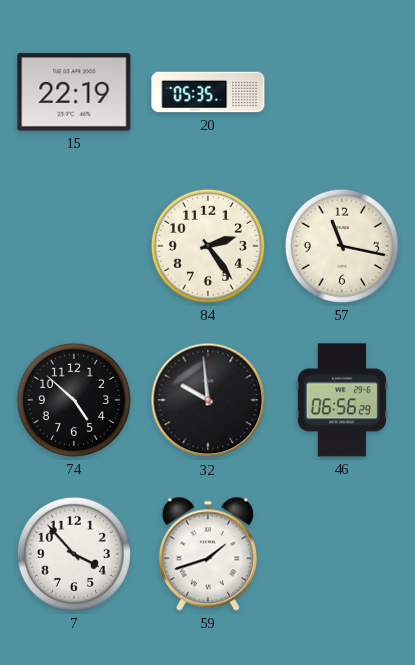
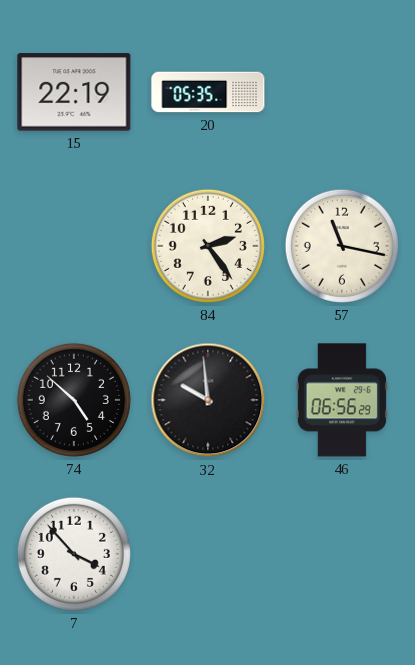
59: 1:42 -> none (208, 554)
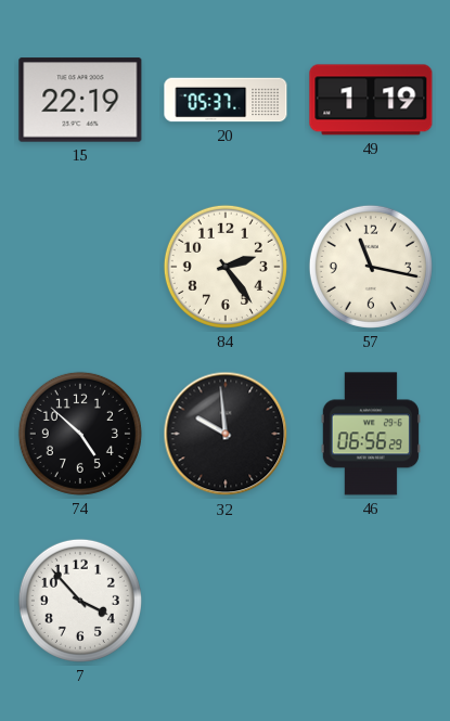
20: 05:35 -> 05:37 (226, 100)
49: none -> 1:19 (371, 100)
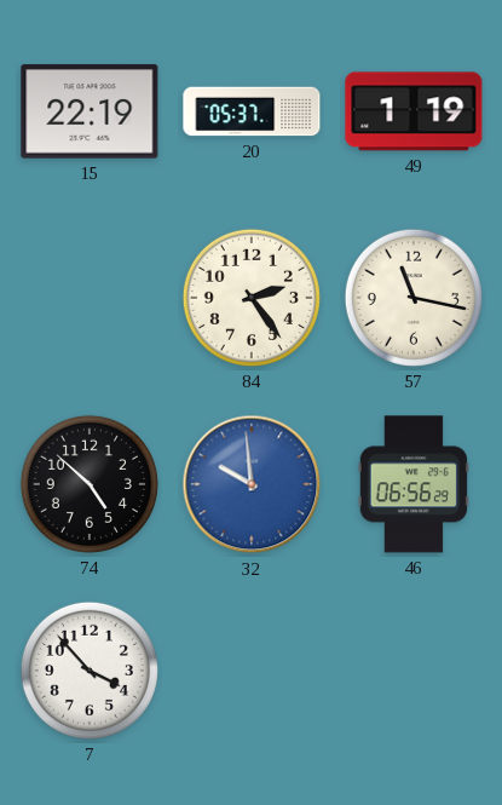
32 dial: black -> blue (252, 484)
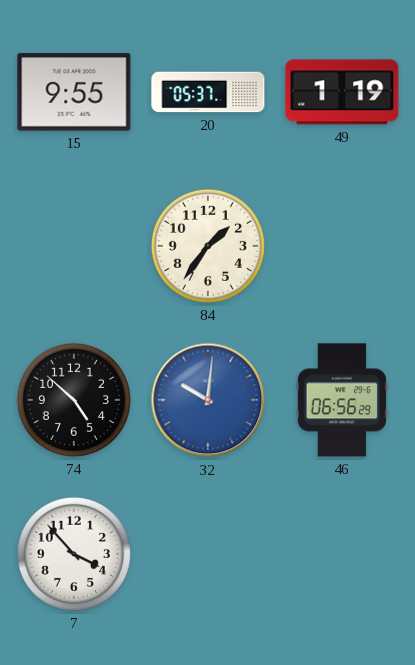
15: 22:19 -> 9:55 (74, 92)
84: 2:24 -> 1:36 (208, 246)
57: 11:17 -> none (414, 298)
32: 9:59 -> 10:01 (208, 400)
